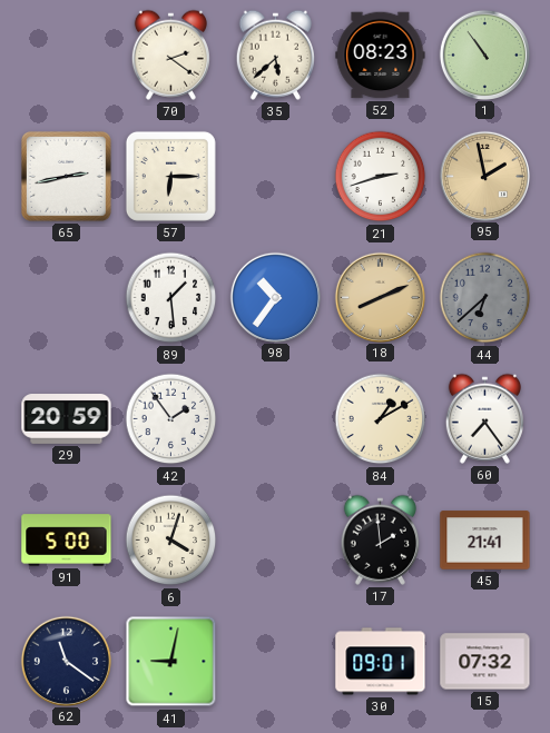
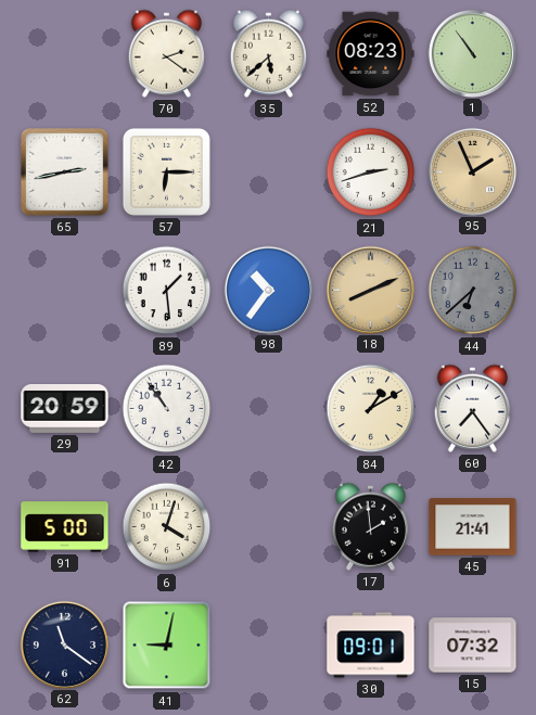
95: 1:58 -> 1:56 (472, 171)
42: 1:54 -> 10:54 (167, 409)
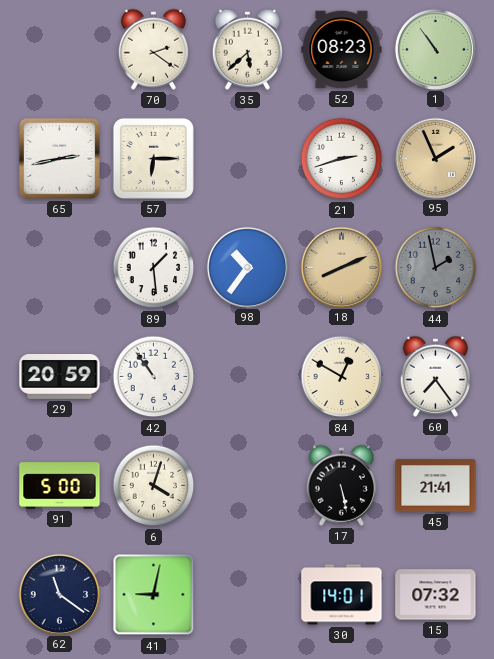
44: 6:38 -> 1:58 (436, 268)
84: 1:10 -> 12:50 (342, 377)
17: 1:59 -> 5:28 (341, 485)
30: 09:01 -> 14:01 (342, 595)
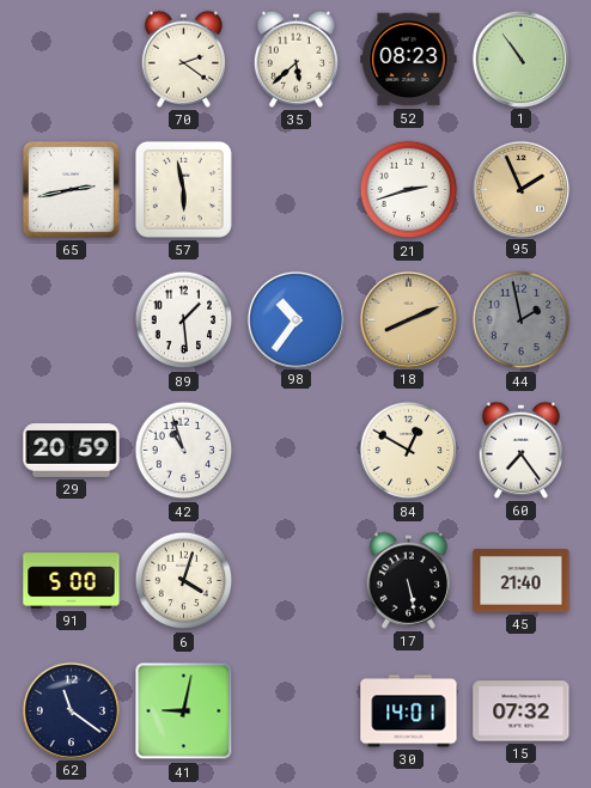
57: 6:15 -> 5:58 (183, 189)
42: 10:54 -> 10:57 (184, 451)
45: 21:41 -> 21:40 (522, 581)
